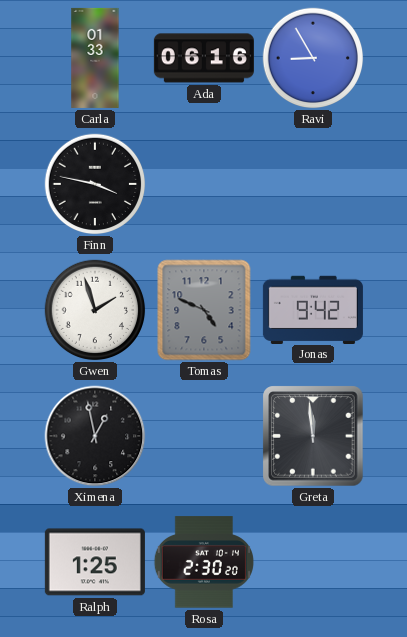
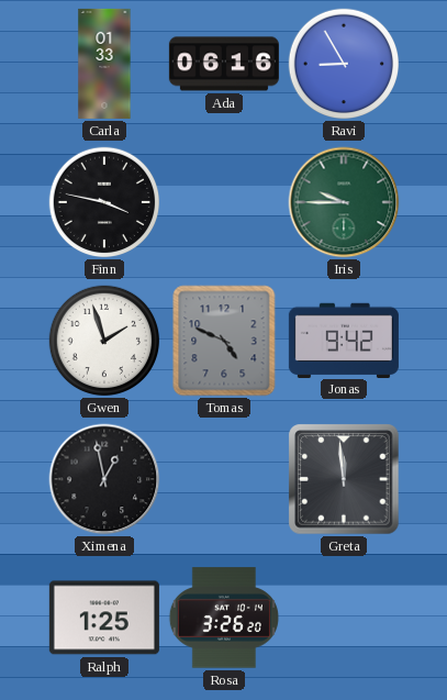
Iris: none -> 9:45 (344, 202)
Rosa: 2:30 -> 3:26 (224, 618)
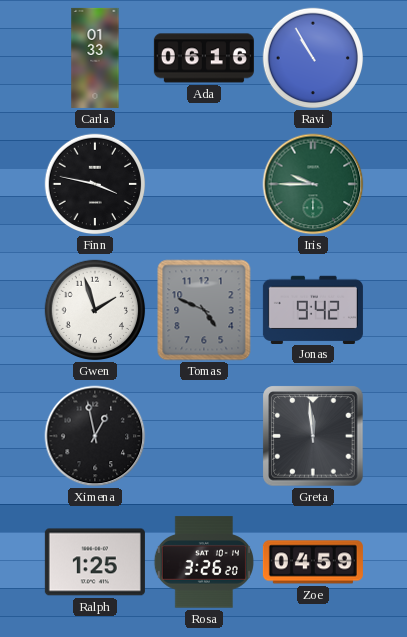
Ravi: 8:55 -> 10:55 (313, 58)
Zoe: none -> 04:59 (313, 562)
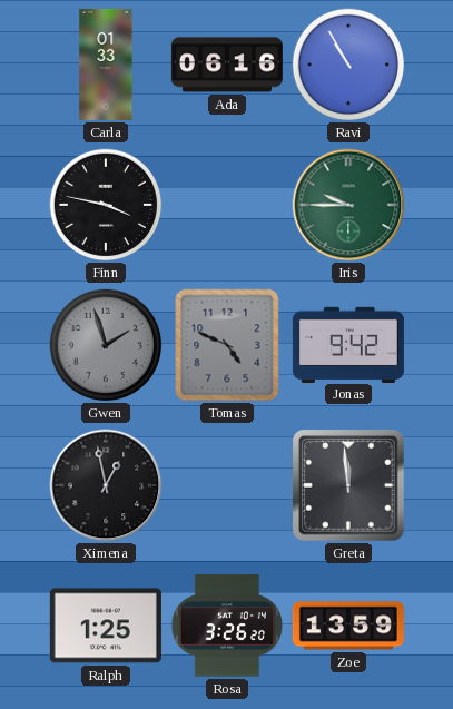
Gwen dial: white -> grey (106, 345)
Zoe: 04:59 -> 13:59 (348, 626)
